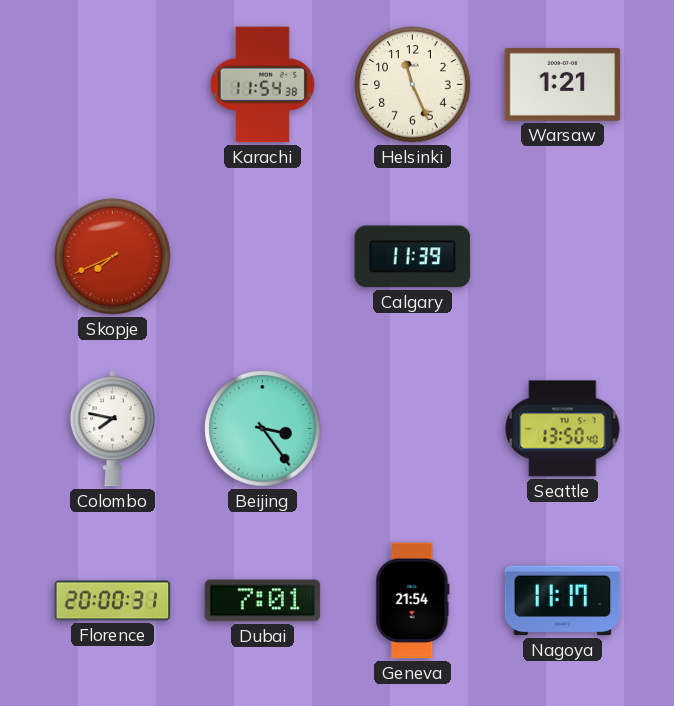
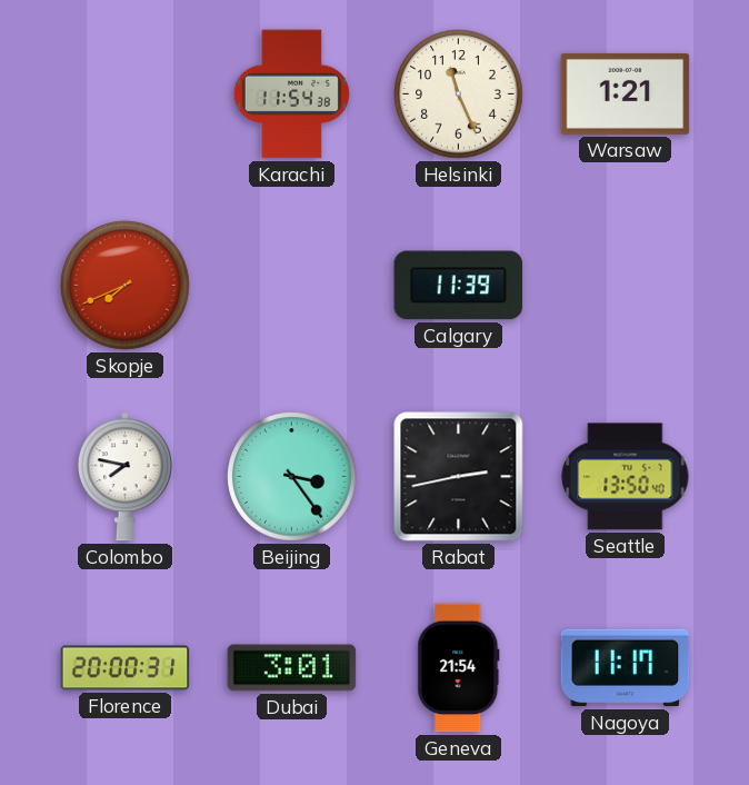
Rabat: none -> 2:43 (459, 477)
Dubai: 7:01 -> 3:01 (292, 668)
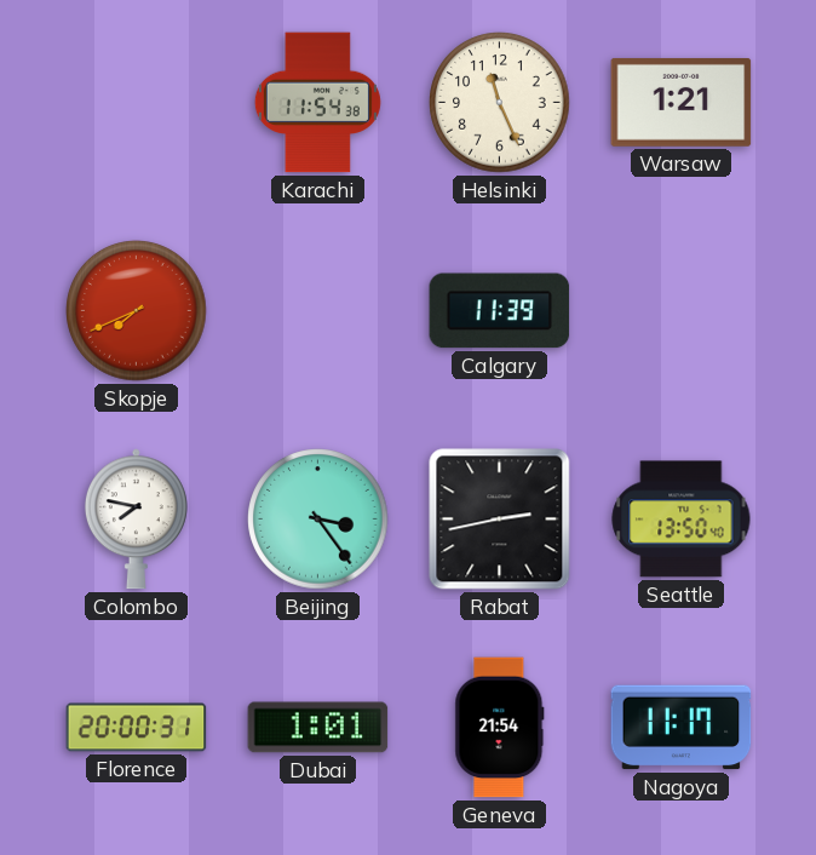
Dubai: 3:01 -> 1:01 (318, 728)
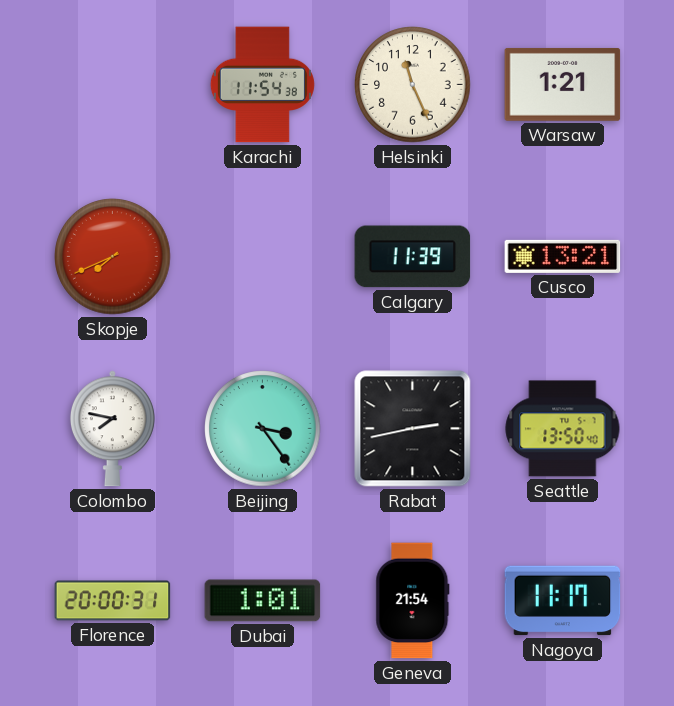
Cusco: none -> 13:21 (563, 256)
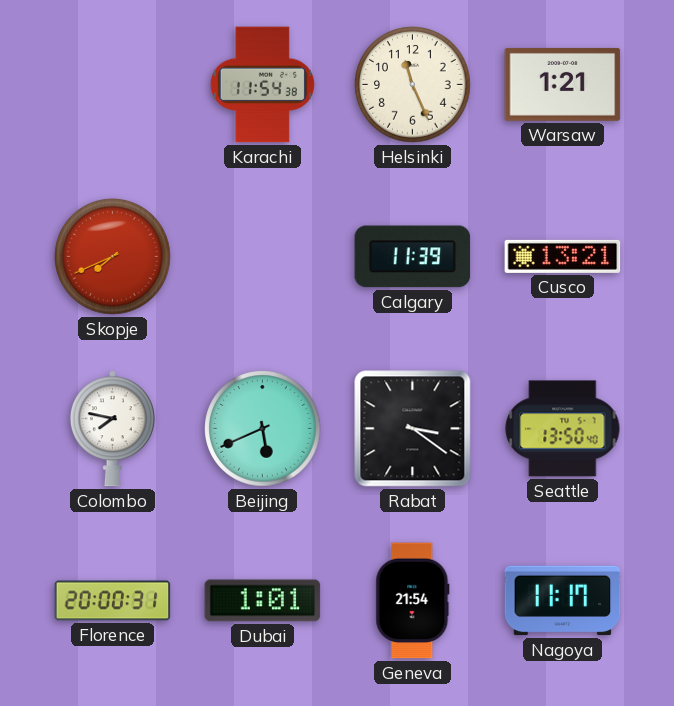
Beijing: 3:24 -> 5:41 (263, 429)
Rabat: 2:43 -> 3:21 (413, 429)
